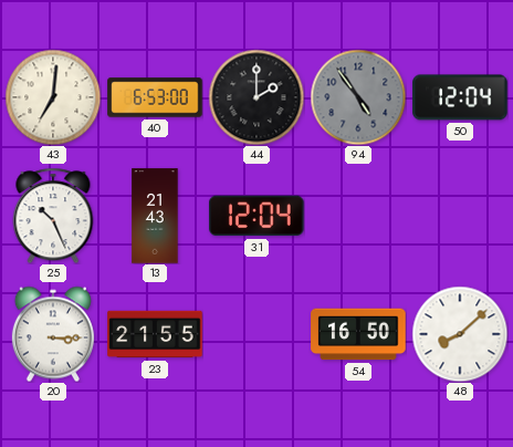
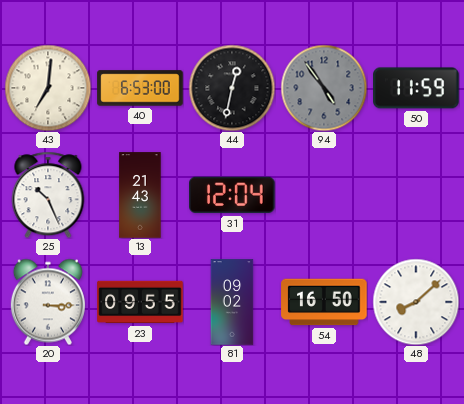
44: 2:00 -> 12:32 (232, 88)
50: 12:04 -> 11:59 (416, 88)
23: 21:55 -> 09:55 (140, 302)
81: none -> 09:02 (232, 302)
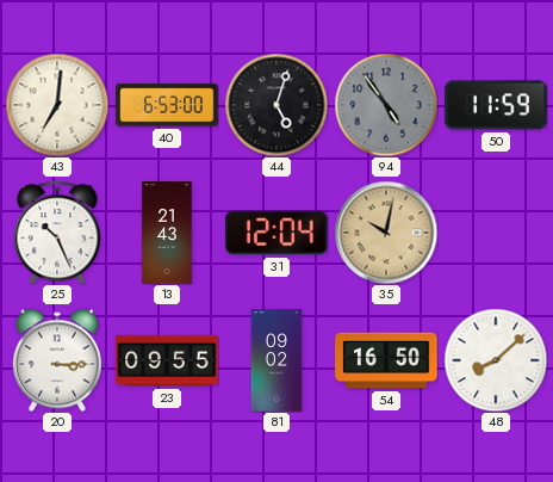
44: 12:32 -> 5:03 (276, 105)
35: none -> 10:02 (386, 233)
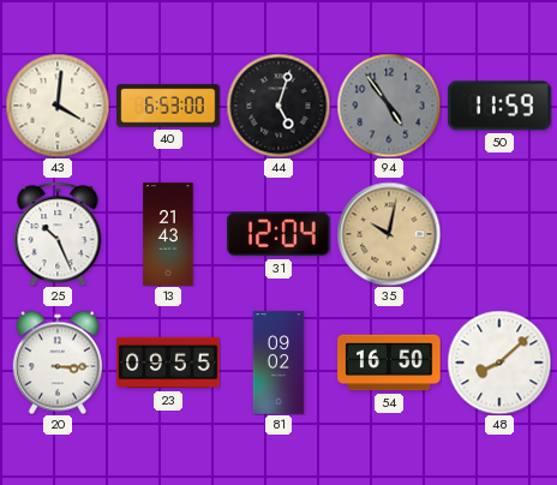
43: 7:01 -> 4:01 (58, 106)
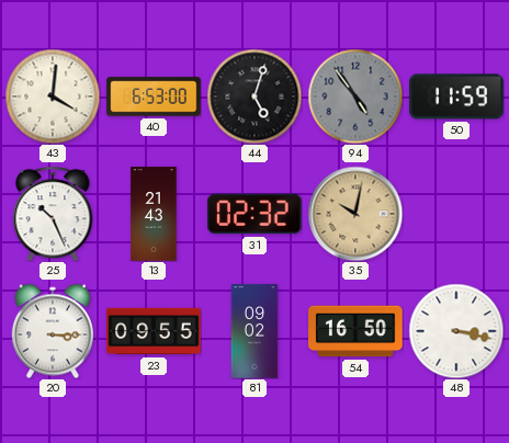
31: 12:04 -> 02:32 (255, 214)
48: 8:08 -> 3:17 (456, 331)
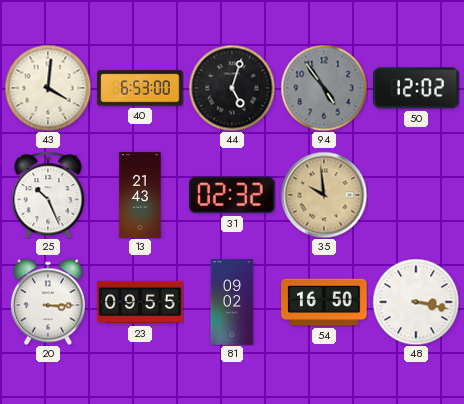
50: 11:59 -> 12:02 (416, 88)
35: 10:02 -> 9:59 (324, 195)
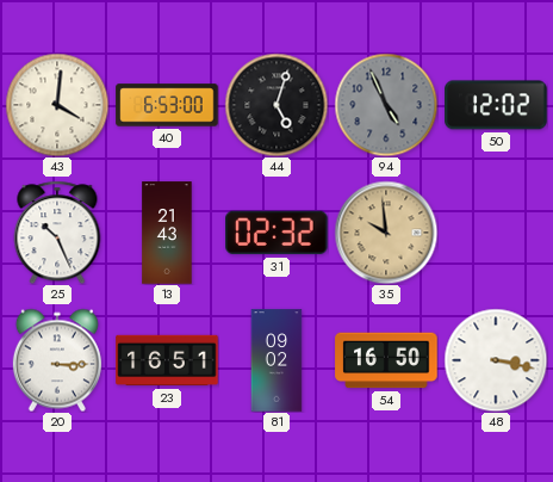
94: 4:54 -> 4:56 (386, 105)
23: 09:55 -> 16:51 (167, 360)
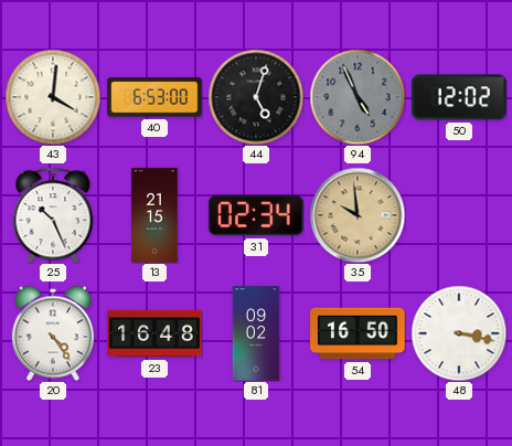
13: 21:43 -> 21:15 (154, 215)
31: 02:32 -> 02:34 (256, 215)
20: 3:15 -> 4:24 (53, 333)
23: 16:51 -> 16:48 (154, 333)
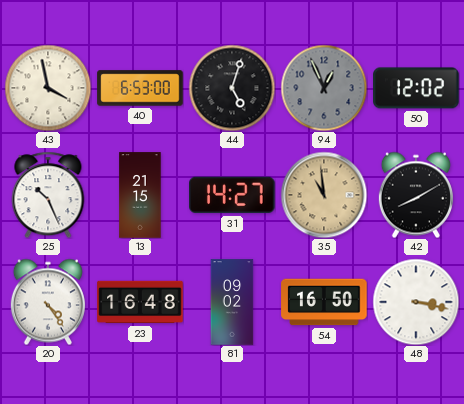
43: 4:01 -> 3:58 (48, 88)
94: 4:56 -> 12:56 (324, 88)
31: 02:34 -> 14:27 (232, 195)
35: 9:59 -> 10:59 (324, 195)
42: none -> 8:10 (416, 195)
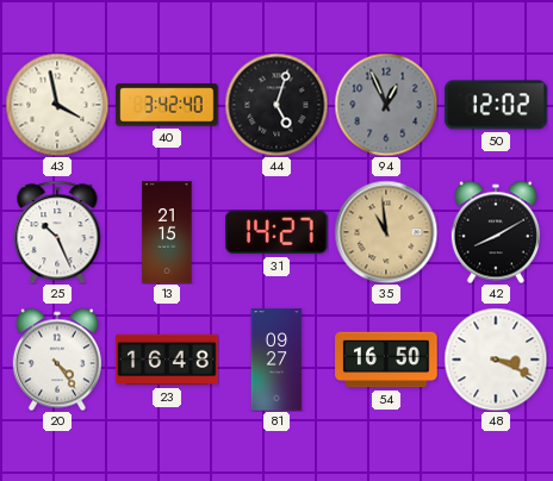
40: 6:53 -> 3:42 (167, 105)
81: 09:02 -> 09:27 (276, 360)
48: 3:17 -> 3:19 (496, 360)
